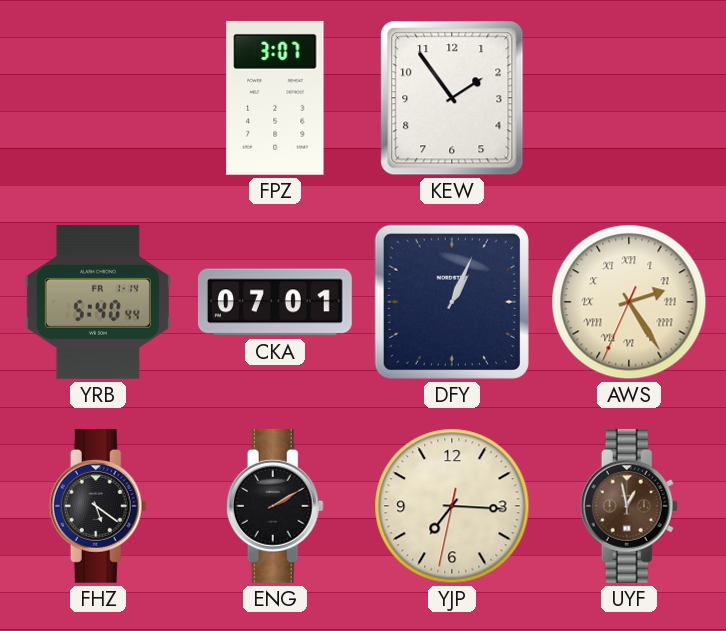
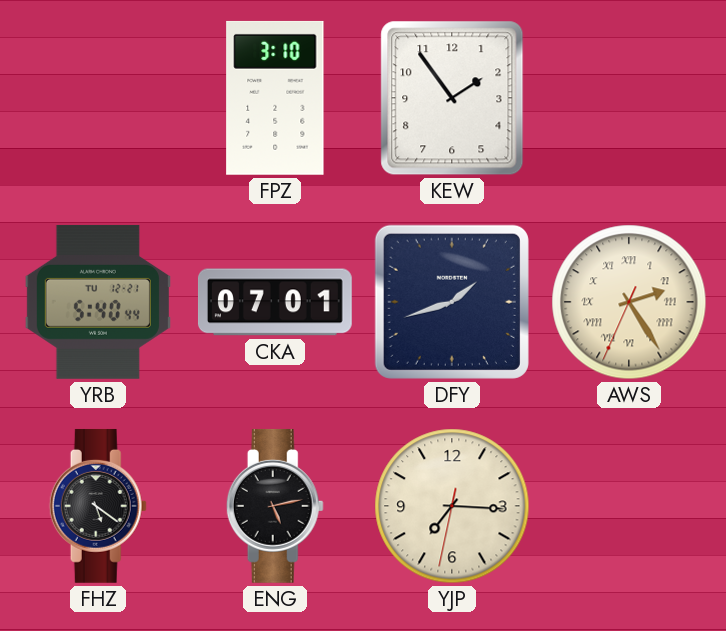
FPZ: 3:07 -> 3:10 (275, 98)
YRB date: FR 1-14 -> TU 12-21 (98, 302)
DFY: 1:04 -> 1:42 (452, 302)
ENG: 2:10 -> 5:13 (275, 506)
UYF: 12:58 -> none (629, 506)
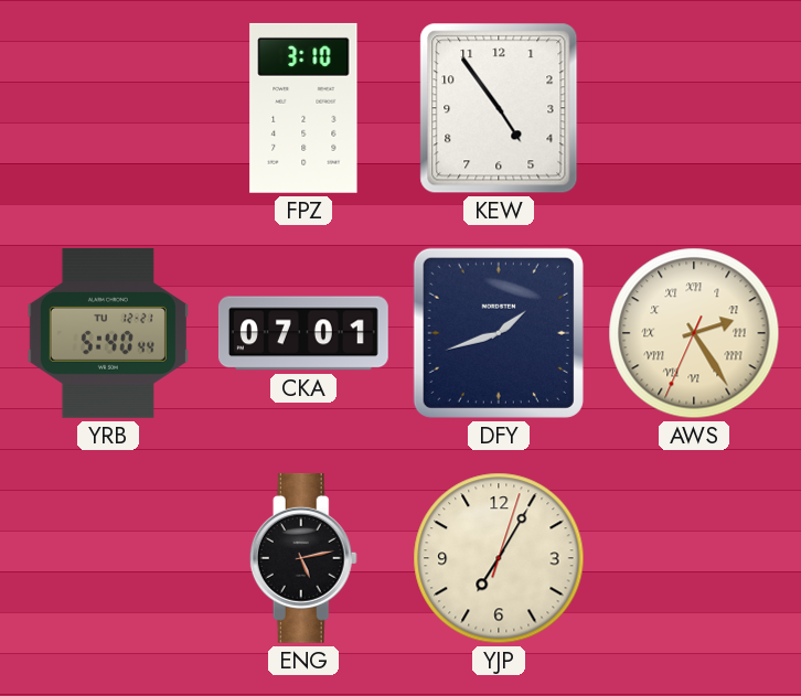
KEW: 1:54 -> 4:54 (499, 108)
FHZ: 5:21 -> none (98, 506)
YJP: 7:15 -> 7:05 (499, 558)
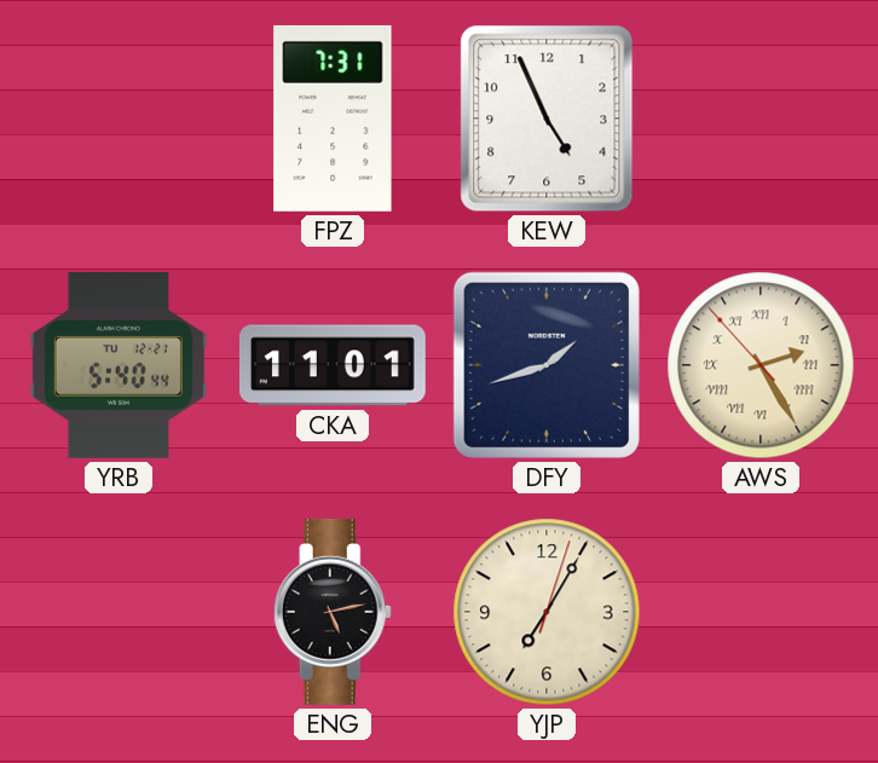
FPZ: 3:10 -> 7:31 (333, 119)
KEW: 4:54 -> 4:56 (547, 119)
CKA: 07:01 -> 11:01 (333, 365)
AWS: 2:24:34 -> 2:24:53 (761, 365)
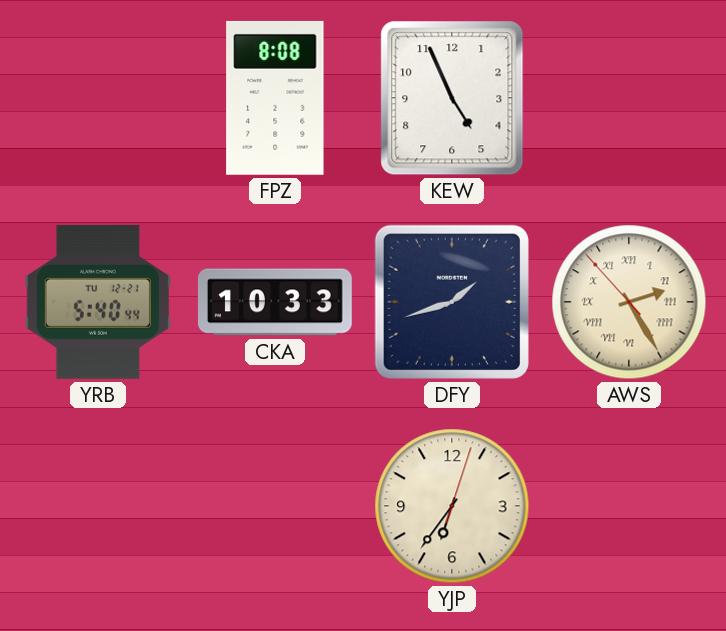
FPZ: 7:31 -> 8:08 (275, 98)
CKA: 11:01 -> 10:33 (275, 302)
ENG: 5:13 -> none (333, 612)
YJP: 7:05 -> 6:36 (452, 506)
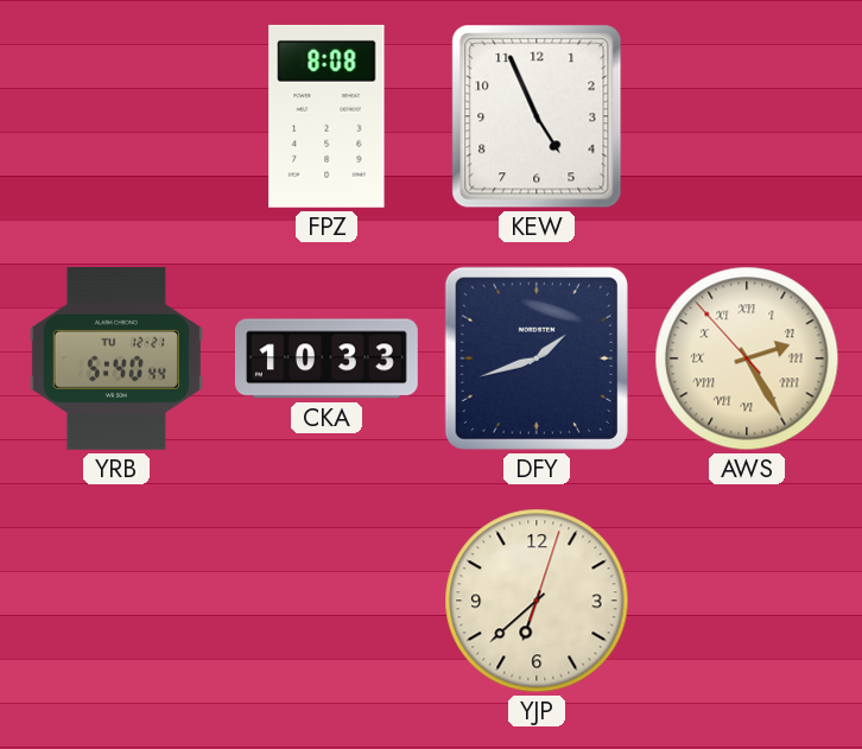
YJP: 6:36 -> 6:38 (537, 601)
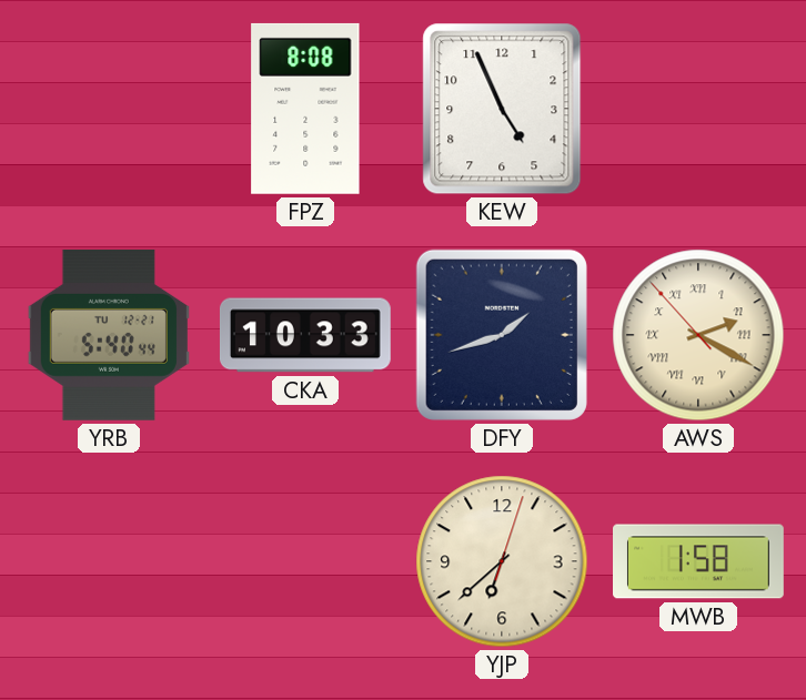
AWS: 2:24 -> 2:19 (698, 335)
MWB: none -> 1:58 (699, 561)
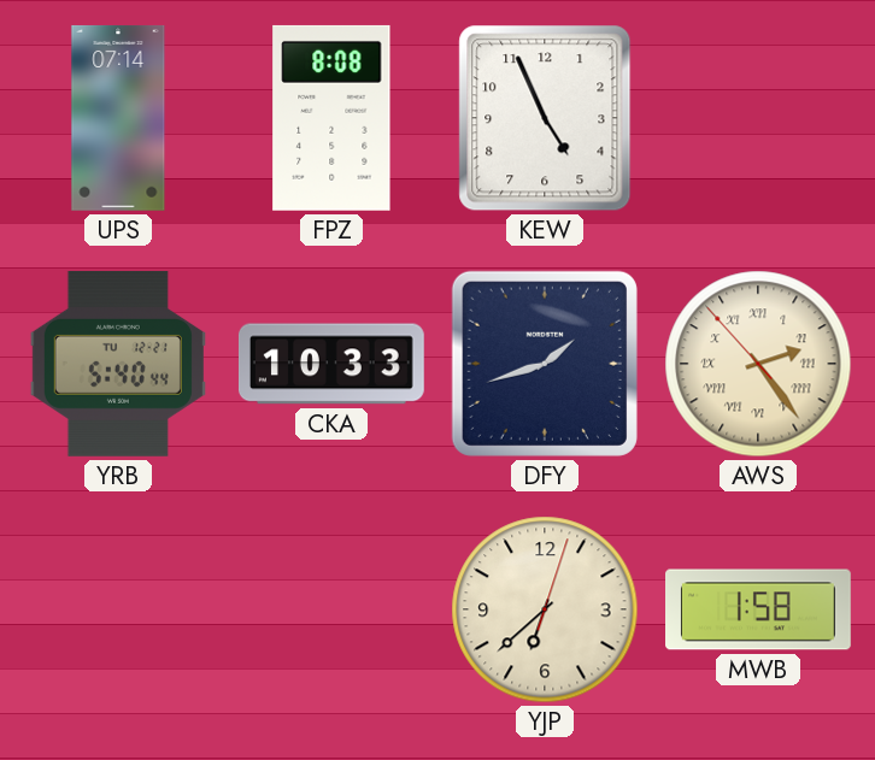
UPS: none -> 07:14 (118, 118)
AWS: 2:19 -> 2:23 (758, 364)
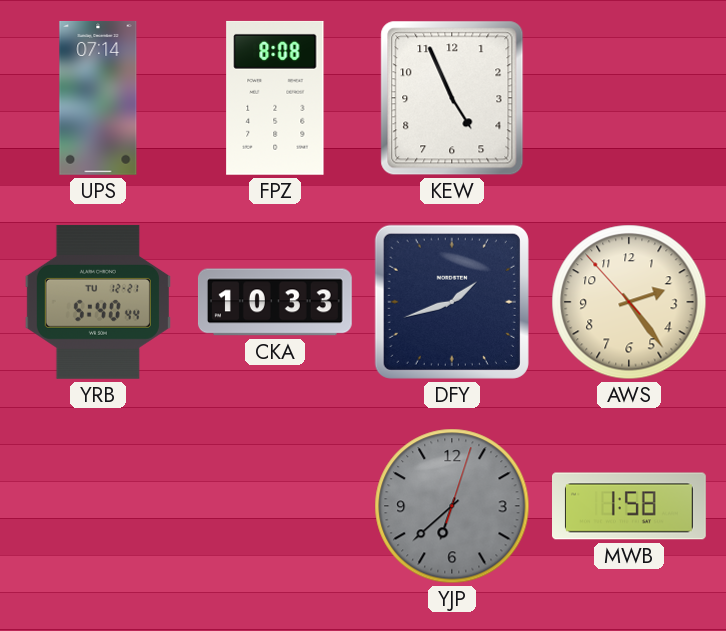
AWS numerals: Roman -> Arabic (629, 302)
YJP dial: cream -> grey (452, 506)
